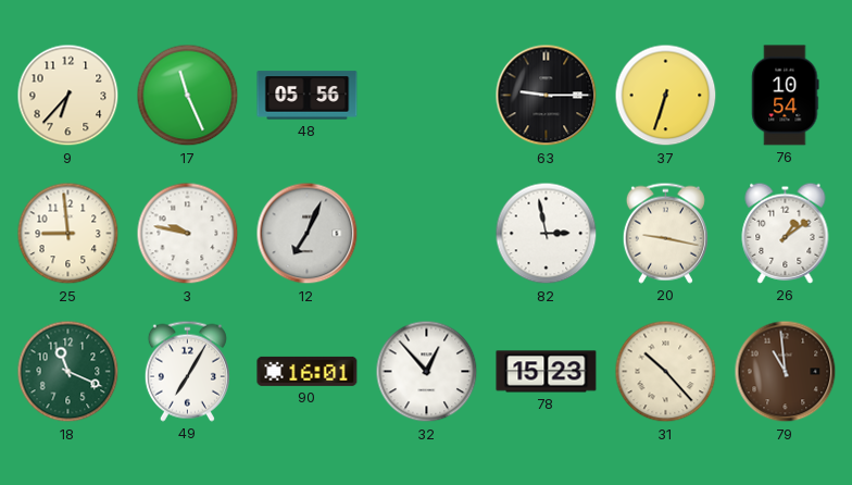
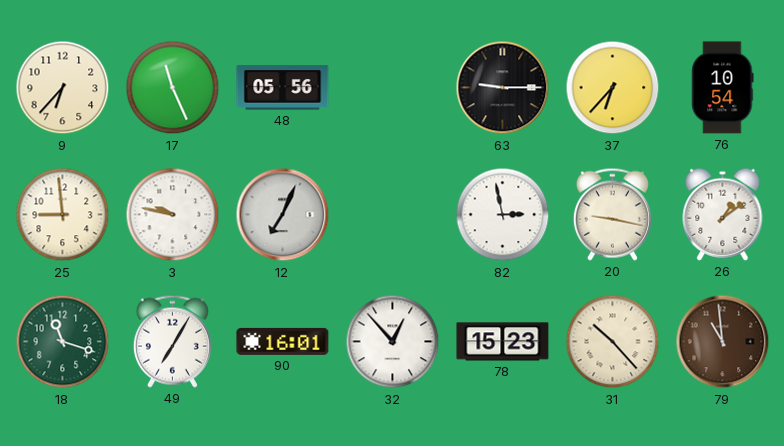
37: 6:33 -> 6:37 (613, 88)
18: 11:19 -> 11:18 (63, 342)
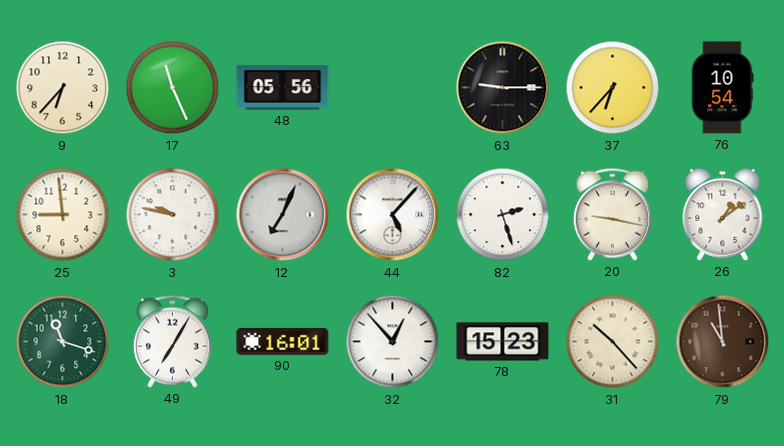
44: none -> 5:07 (393, 215)
82: 2:58 -> 2:27 (503, 215)
